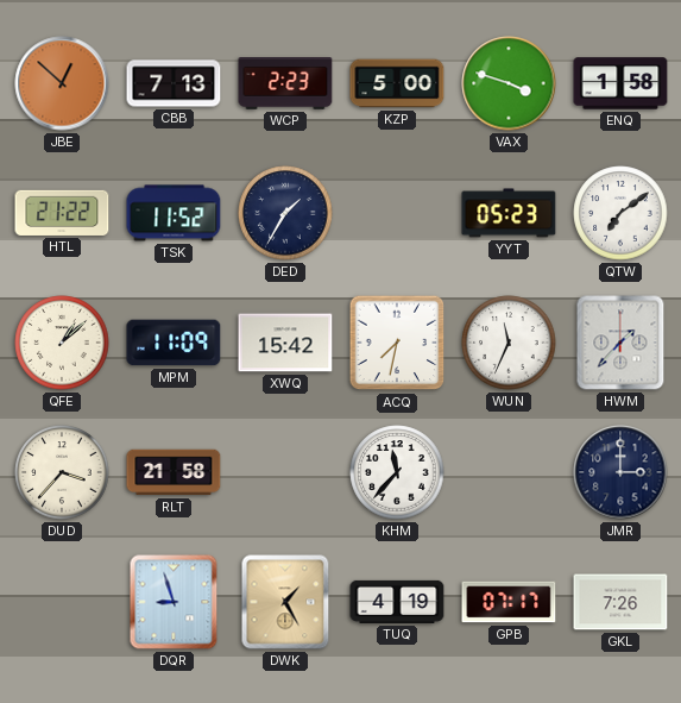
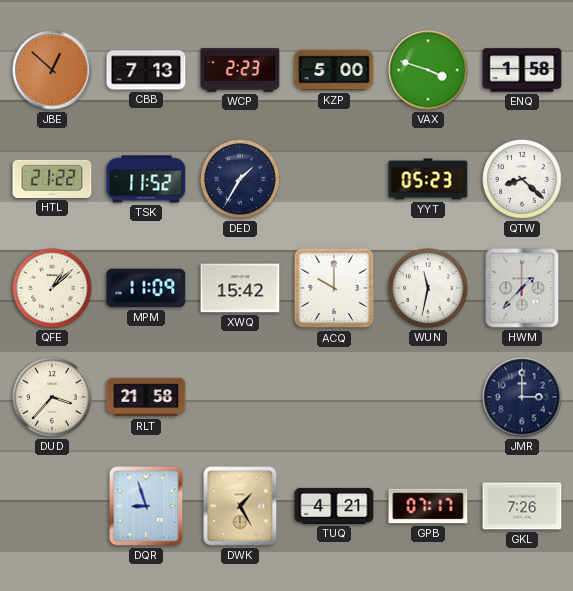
QTW: 7:09 -> 8:22 (522, 179)
ACQ: 7:32 -> 10:00 (334, 288)
WUN: 11:34 -> 11:32 (428, 288)
KHM: 11:37 -> none (397, 472)
TUQ: 4:19 -> 4:21 (334, 506)
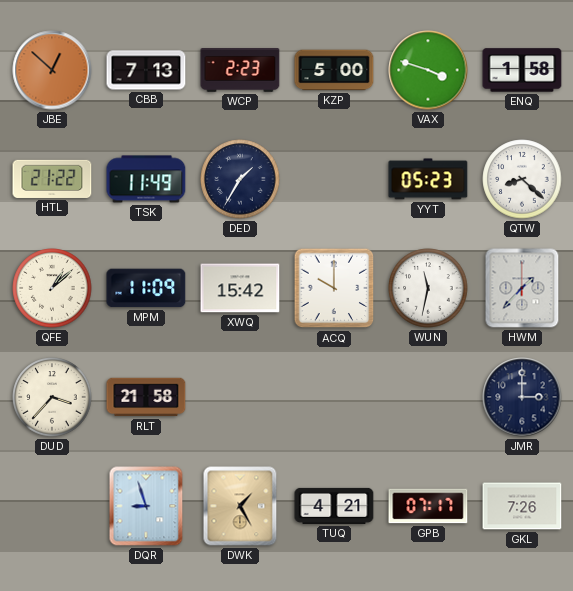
TSK: 11:52 -> 11:49 (146, 179)
